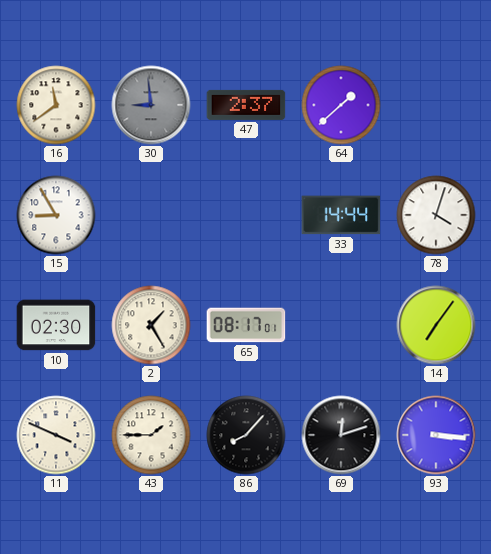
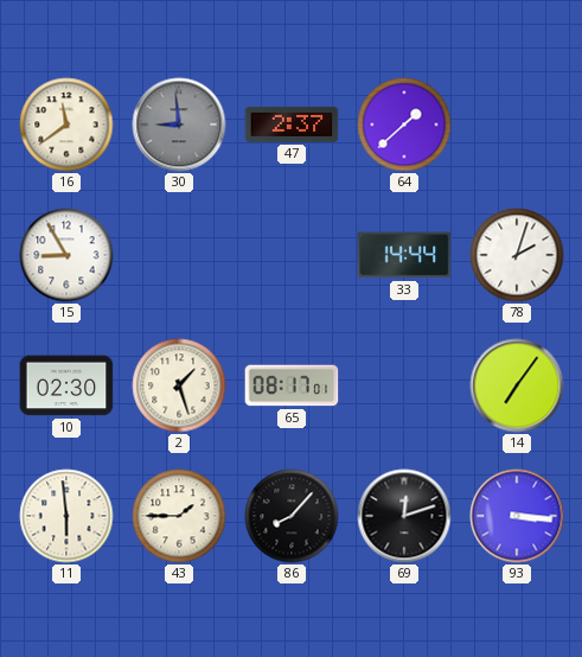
78: 4:03 -> 2:03 (517, 255)
2: 1:25 -> 1:27 (179, 385)
11: 3:49 -> 5:59 (66, 516)
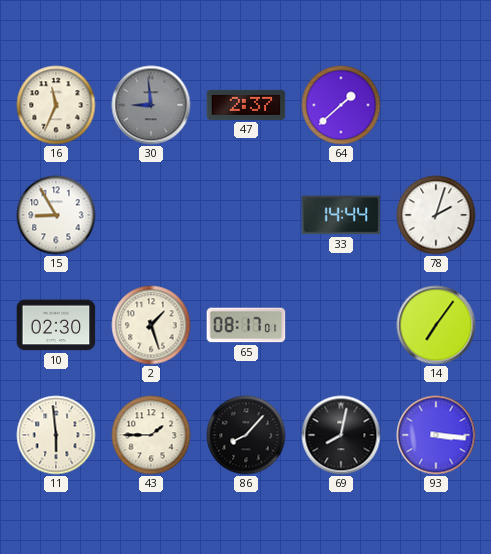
16: 11:39 -> 11:34 (56, 105)
69: 12:12 -> 8:02 (341, 435)
